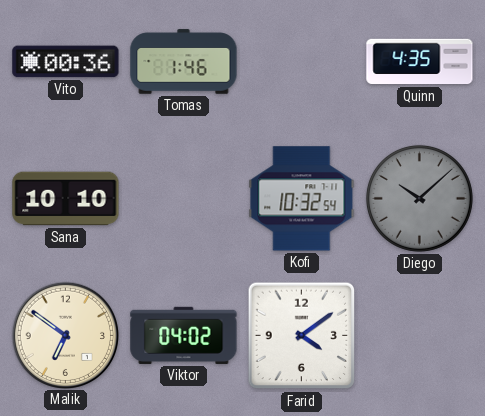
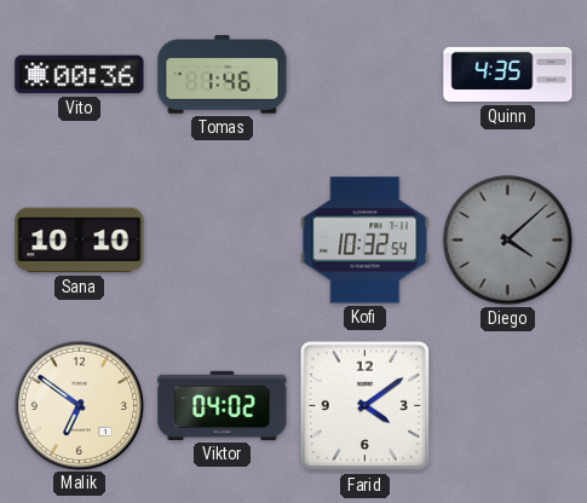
Diego: 10:08 -> 4:08 (507, 239)
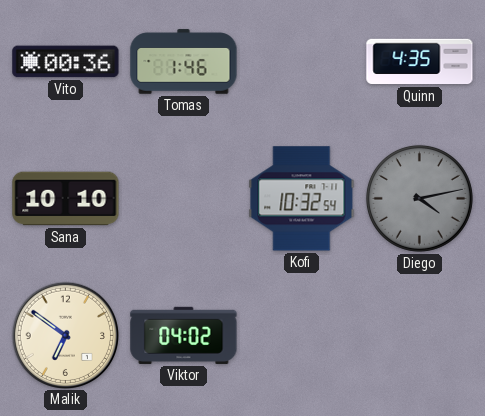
Diego: 4:08 -> 4:13 (419, 198)
Farid: 4:09 -> none (366, 406)
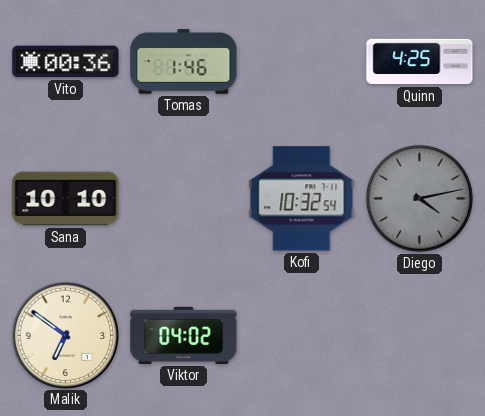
Quinn: 4:35 -> 4:25 (420, 62)
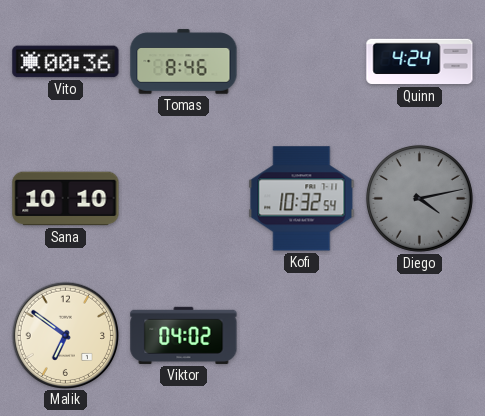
Tomas: 1:46 -> 8:46 (184, 62)
Quinn: 4:25 -> 4:24 (420, 62)
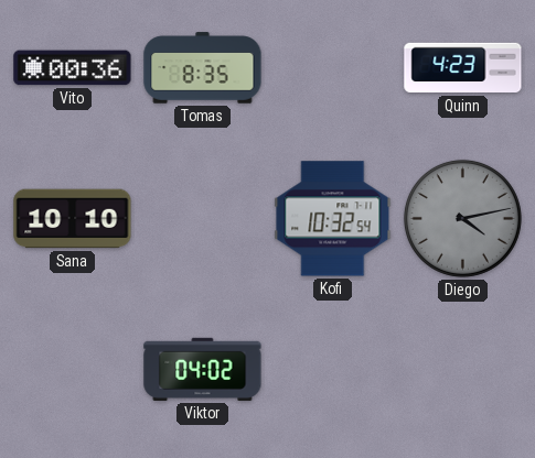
Tomas: 8:46 -> 8:35 (203, 68)
Quinn: 4:24 -> 4:23 (463, 68)
Malik: 6:51 -> none (65, 335)
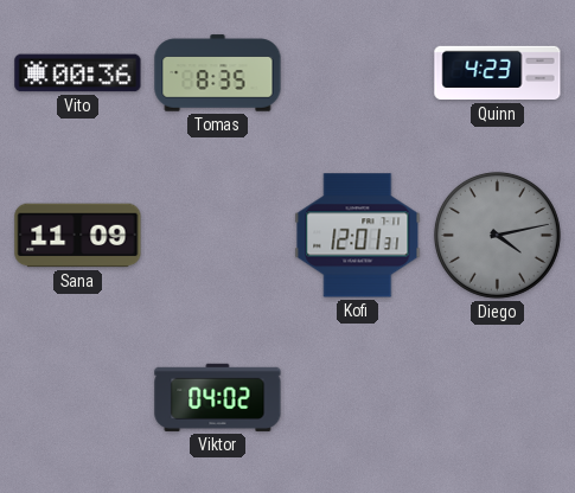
Sana: 10:10 -> 11:09 (78, 236)
Kofi: 10:32 -> 12:01 (358, 236)
